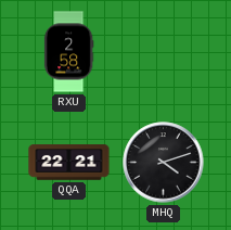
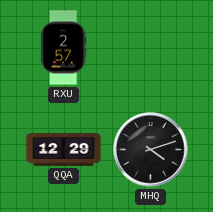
RXU: 2:58 -> 2:57 (63, 48)
QQA: 22:21 -> 12:29 (64, 150)
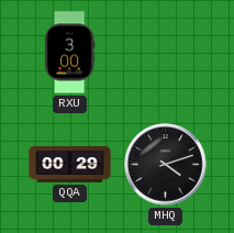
RXU: 2:57 -> 3:00 (69, 53)
QQA: 12:29 -> 00:29 (70, 165)
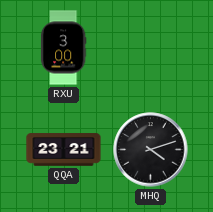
QQA: 00:29 -> 23:21 (64, 150)
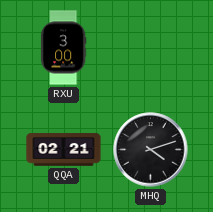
QQA: 23:21 -> 02:21 (64, 150)
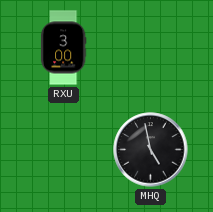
QQA: 02:21 -> none (64, 150)
MHQ: 4:12 -> 4:58 (151, 150)
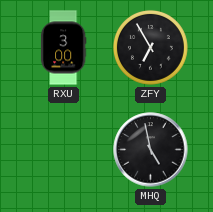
ZFY: none -> 6:55 (151, 48)
